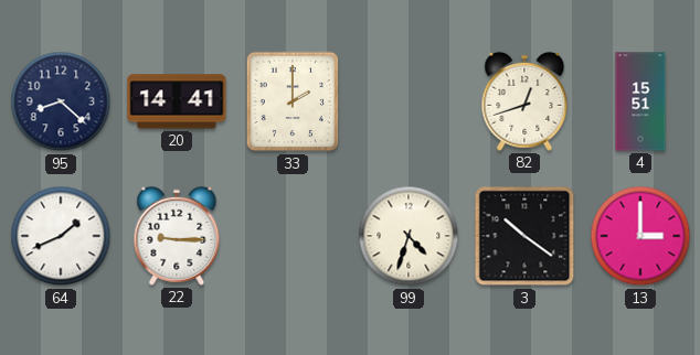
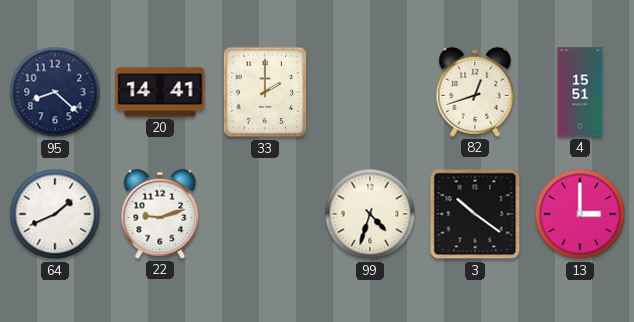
22: 9:15 -> 9:12 (160, 214)
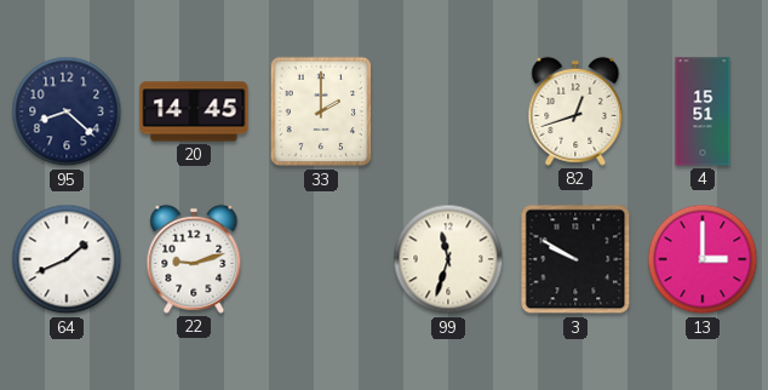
20: 14:41 -> 14:45 (194, 111)
99: 4:33 -> 11:33 (448, 259)
3: 10:21 -> 9:50 (575, 259)
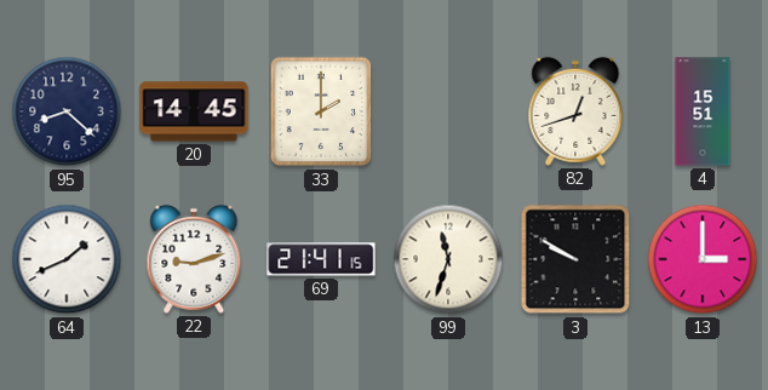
69: none -> 21:41 (321, 259)
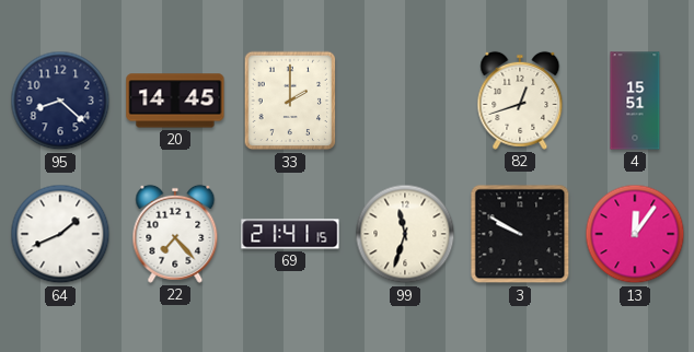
22: 9:12 -> 7:23 (175, 234)
13: 3:00 -> 12:06 (635, 234)
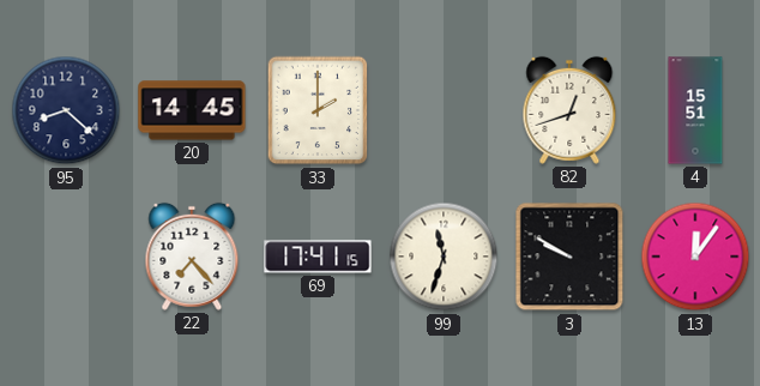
64: 1:41 -> none (60, 234)
69: 21:41 -> 17:41 (318, 257)
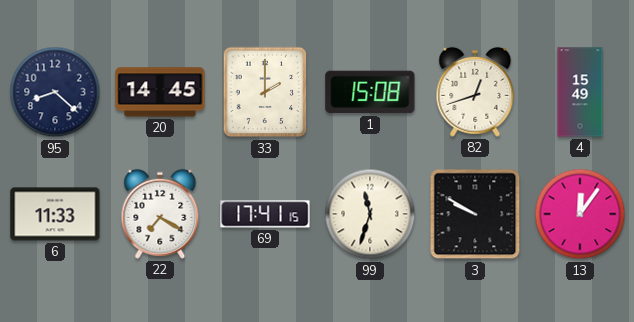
1: none -> 15:08 (370, 92)
4: 15:51 -> 15:49 (580, 92)
6: none -> 11:33 (55, 214)
22: 7:23 -> 7:20 (160, 214)
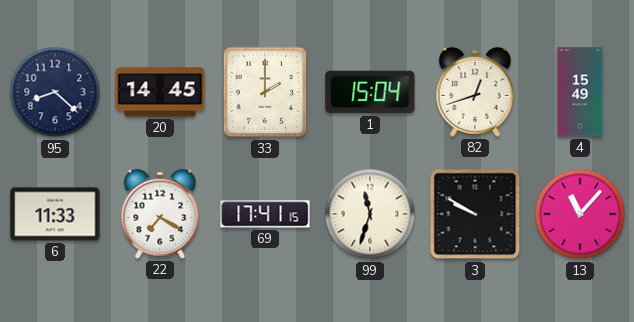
1: 15:08 -> 15:04 (370, 92)
13: 12:06 -> 11:07 (580, 214)
